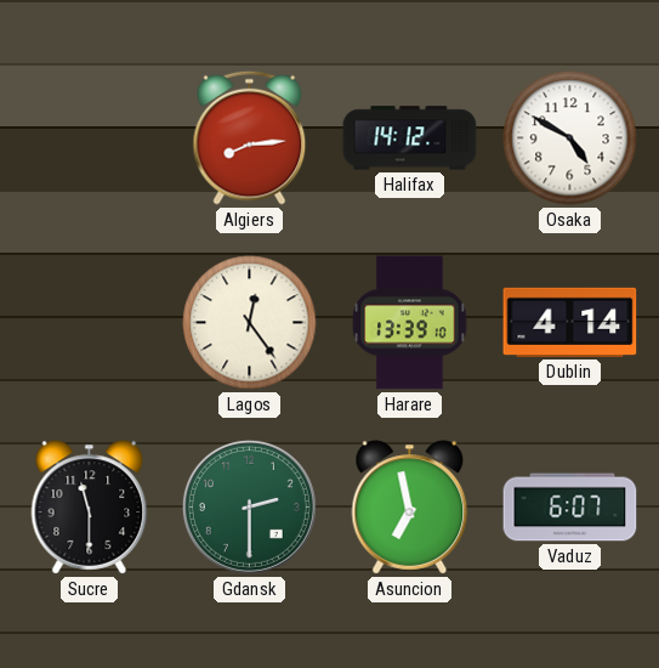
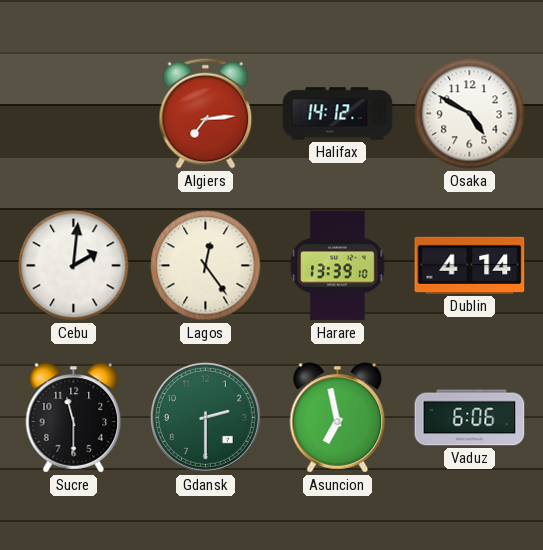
Algiers: 8:14 -> 7:14 (206, 113)
Cebu: none -> 2:01 (74, 266)
Vaduz: 6:07 -> 6:06 (470, 418)
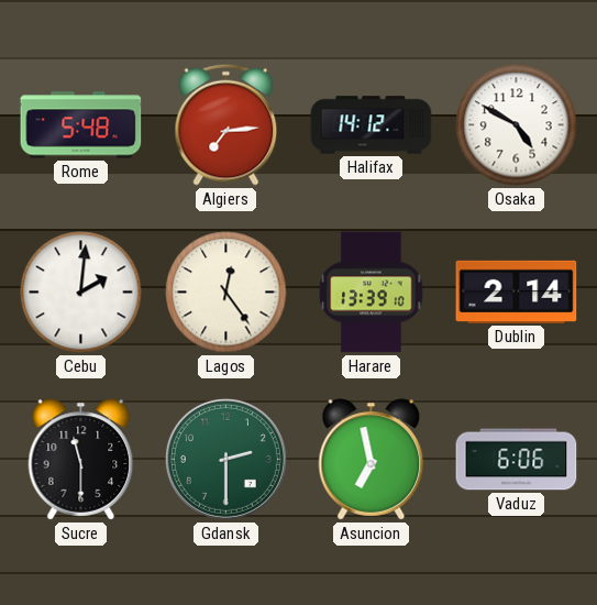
Rome: none -> 5:48 (81, 125)
Dublin: 4:14 -> 2:14 (517, 291)
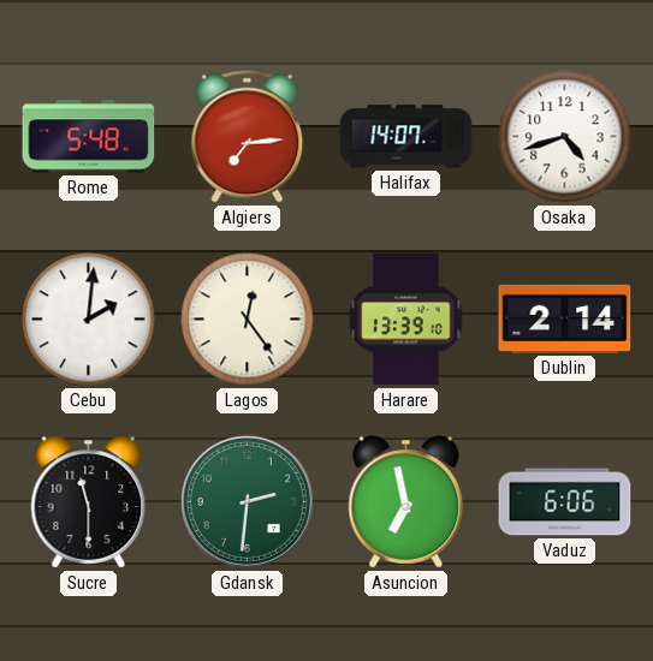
Halifax: 14:12 -> 14:07 (406, 137)
Osaka: 4:50 -> 4:42 (565, 137)
Gdansk: 2:30 -> 2:31 (247, 501)
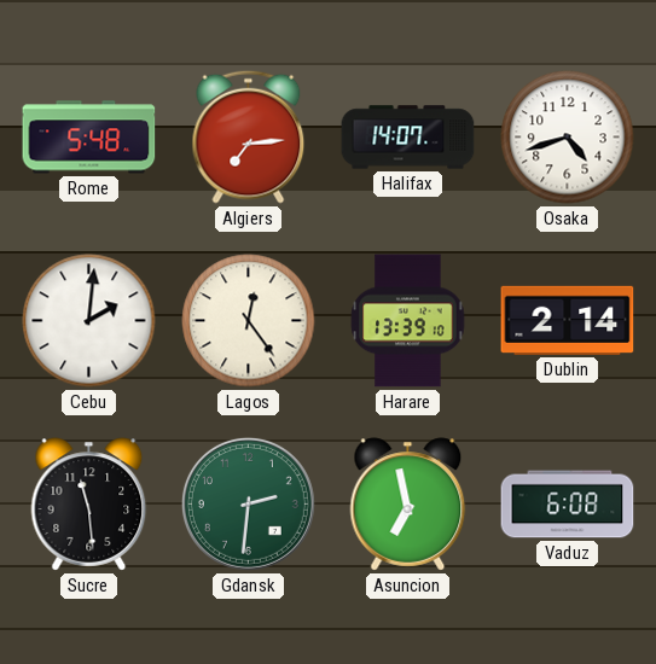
Sucre: 11:30 -> 11:29 (89, 505)
Vaduz: 6:06 -> 6:08 (568, 505)
